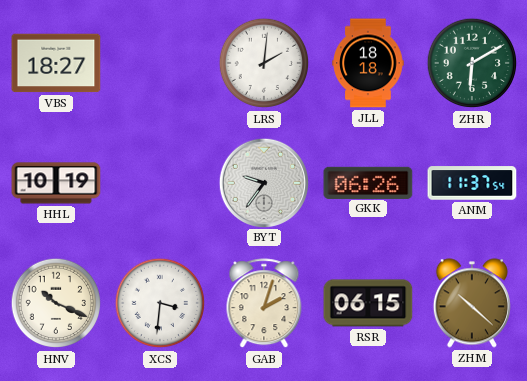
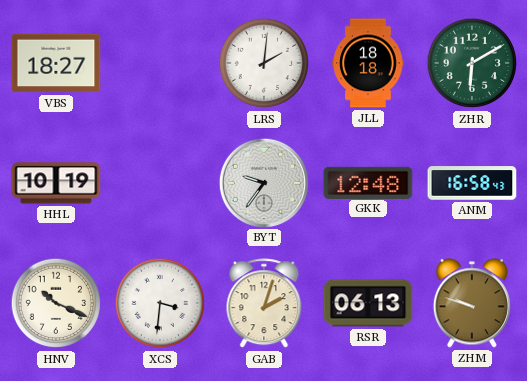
GKK: 06:26 -> 12:48 (368, 182)
ANM: 11:37 -> 16:58 (472, 183)
RSR: 06:15 -> 06:13 (368, 303)
ZHM: 10:22 -> 9:48 (472, 303)
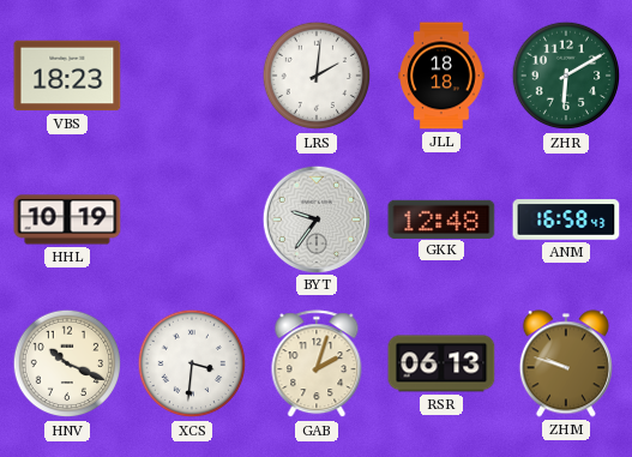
VBS: 18:27 -> 18:23 (67, 76)
